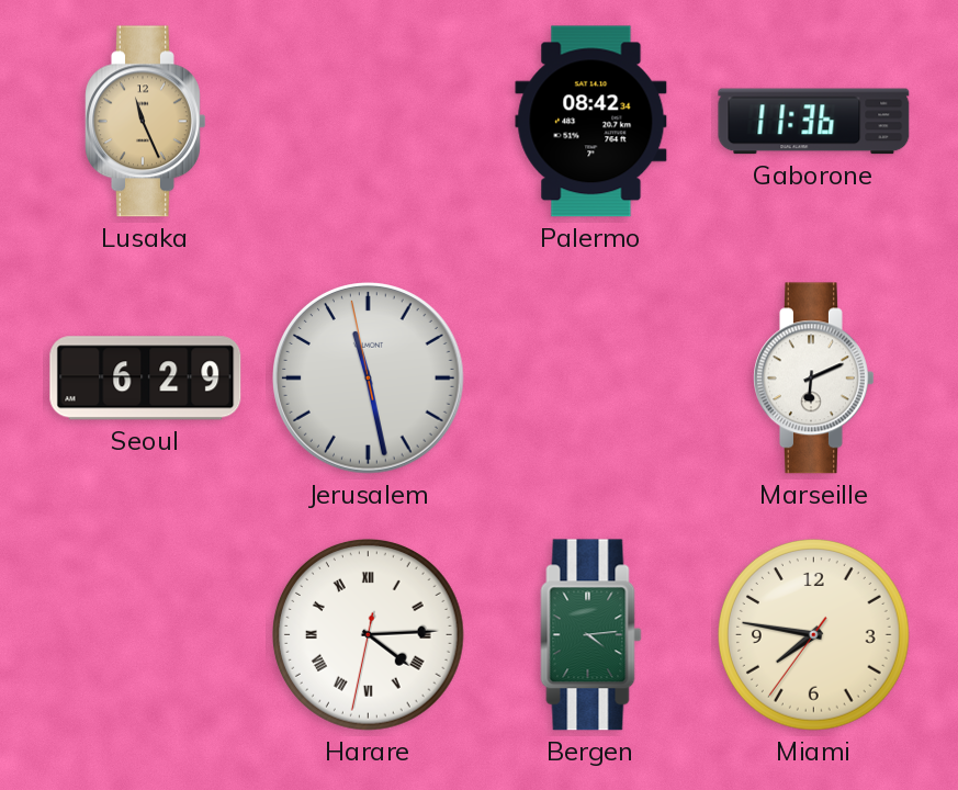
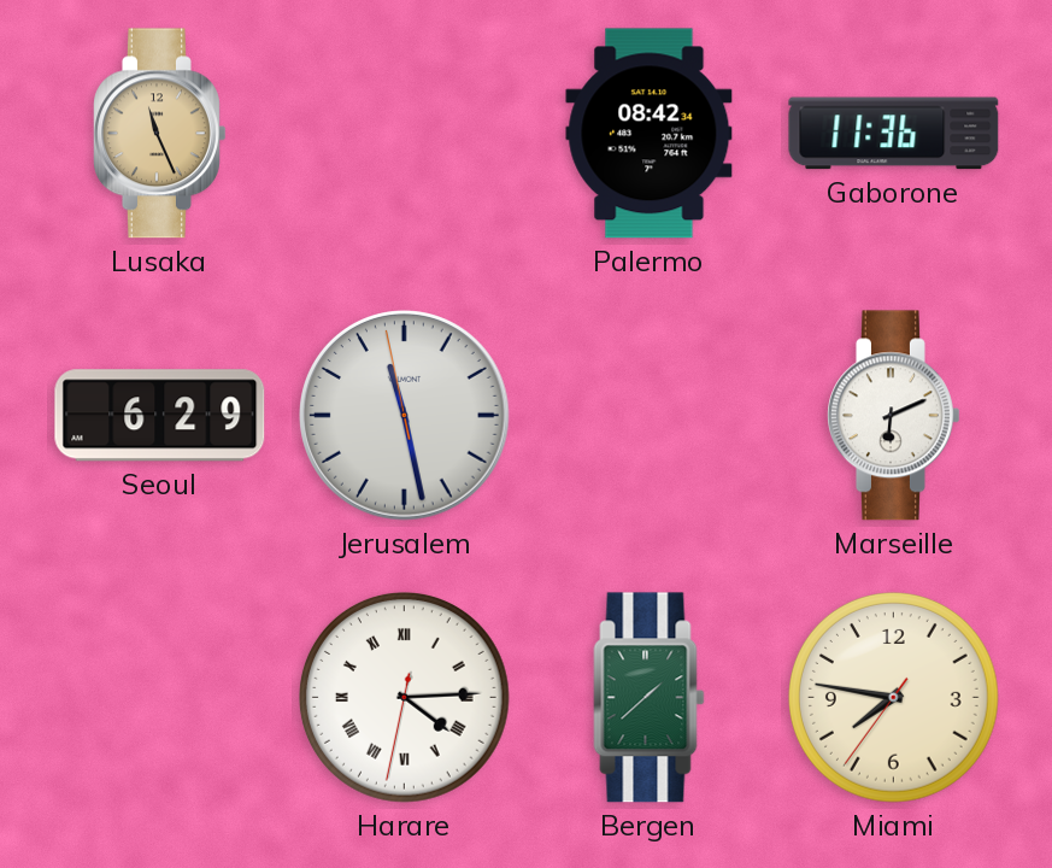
Bergen: 4:14 -> 1:38 (650, 698)
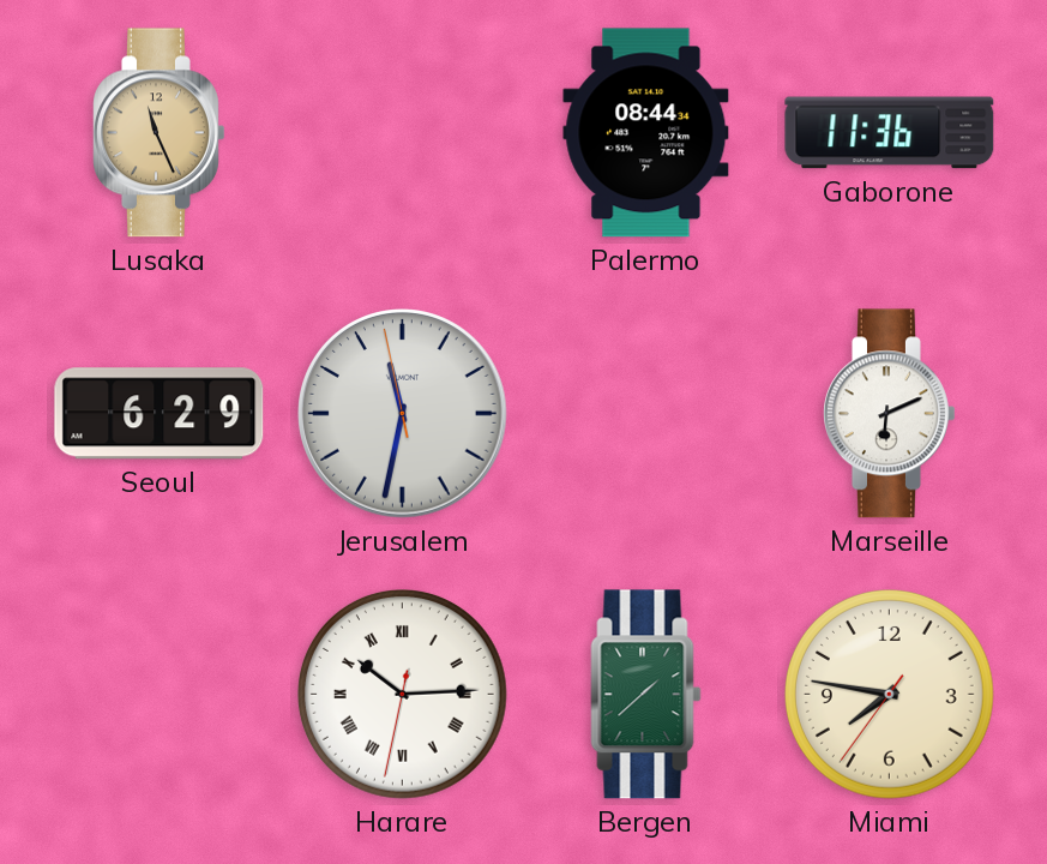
Palermo: 08:42 -> 08:44 (646, 133)
Jerusalem: 11:27 -> 11:31 (403, 414)
Harare: 4:14 -> 10:14 (403, 695)
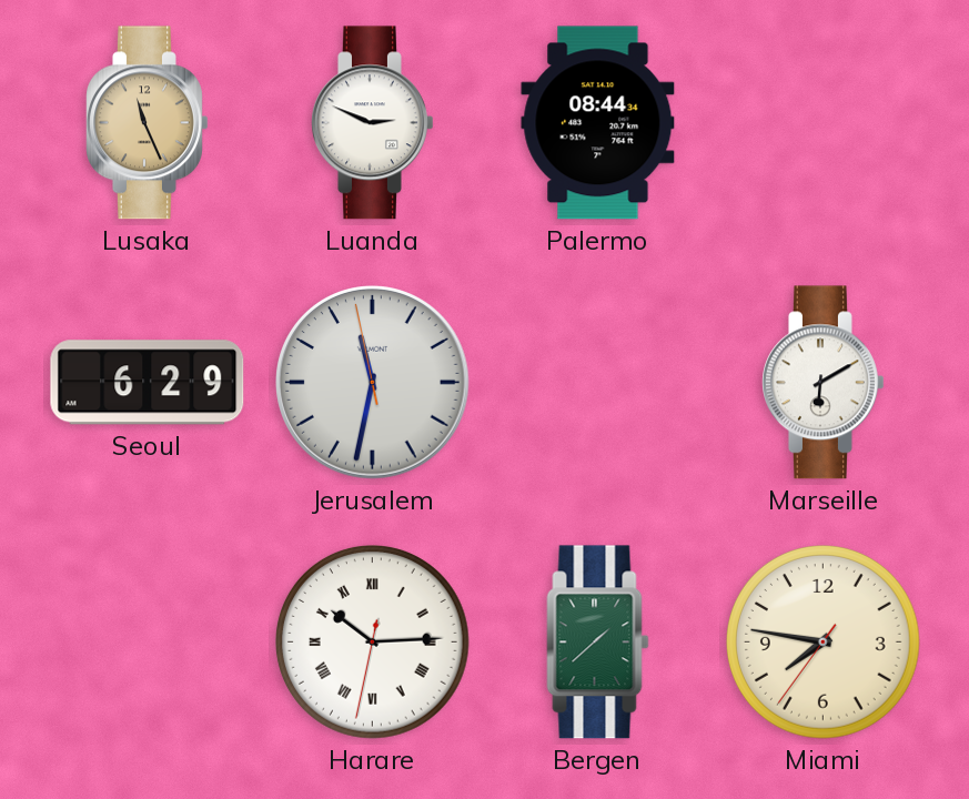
Luanda: none -> 2:49 (373, 123)
Gaborone: 11:36 -> none (890, 133)
Marseille: 6:11 -> 6:10 (824, 383)
